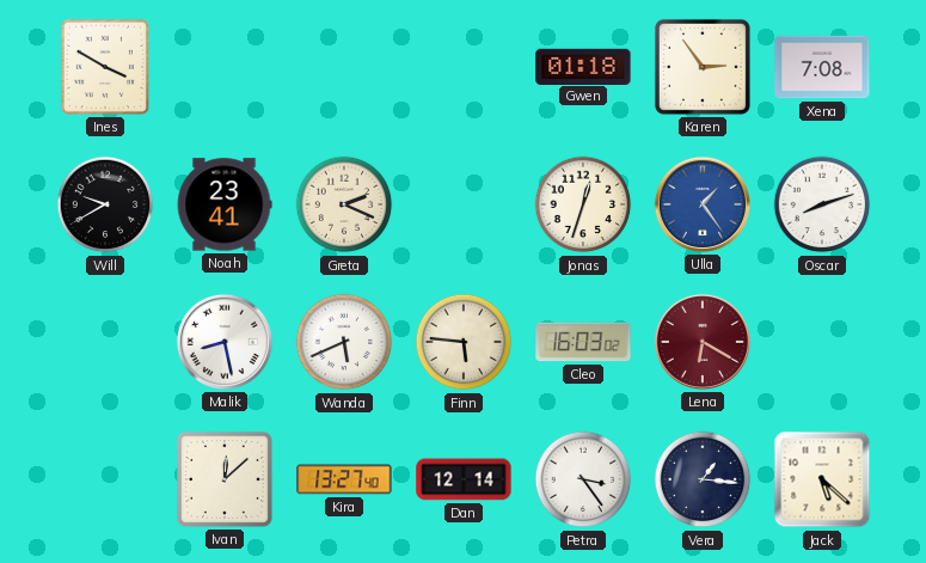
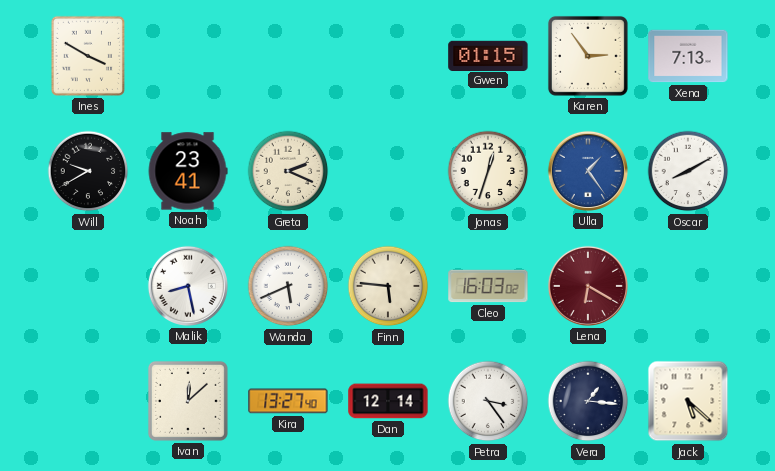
Gwen: 01:18 -> 01:15 (488, 55)
Xena: 7:08 -> 7:13 (688, 56)
Oscar: 8:12 -> 8:10 (688, 171)
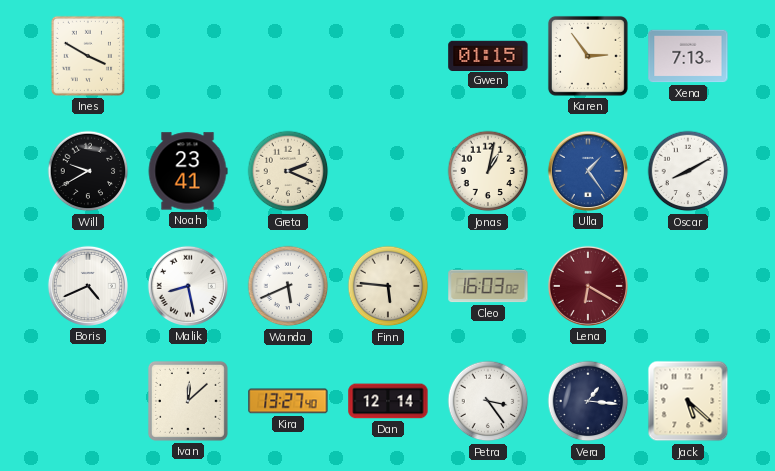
Jonas: 12:33 -> 1:02 (488, 171)
Boris: none -> 4:41 (88, 286)
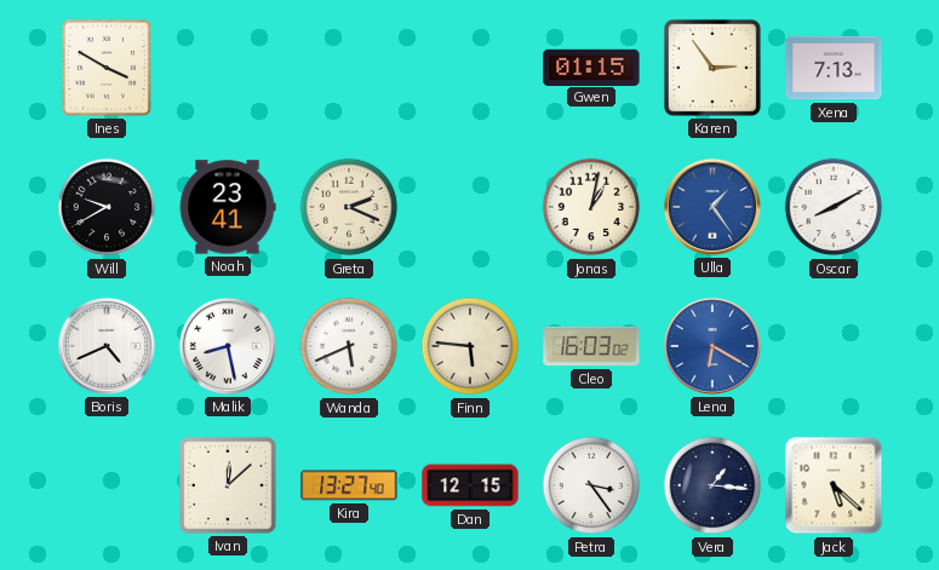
Lena dial: burgundy -> blue (712, 346)
Dan: 12:14 -> 12:15 (470, 485)
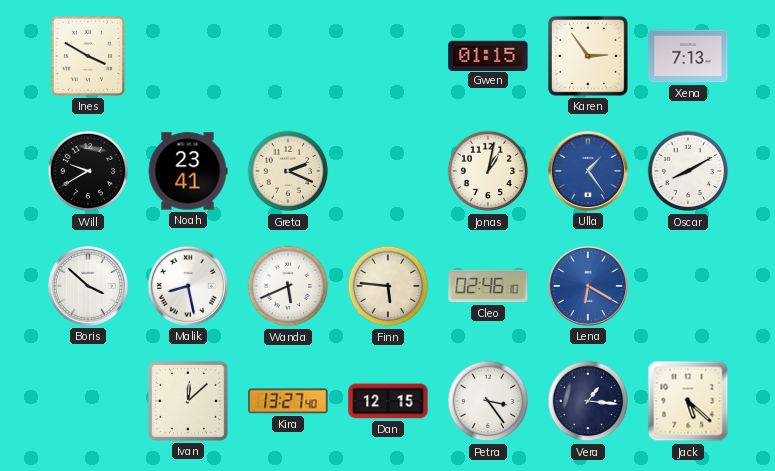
Boris: 4:41 -> 3:52 (88, 286)
Cleo: 16:03 -> 02:46 (488, 286)
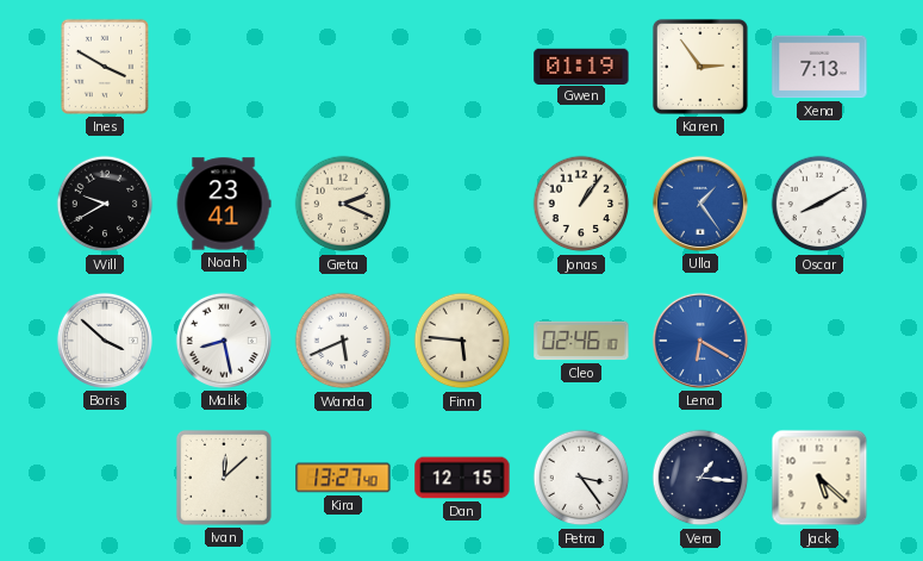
Gwen: 01:15 -> 01:19 (581, 66)
Jonas: 1:02 -> 1:06 (581, 204)
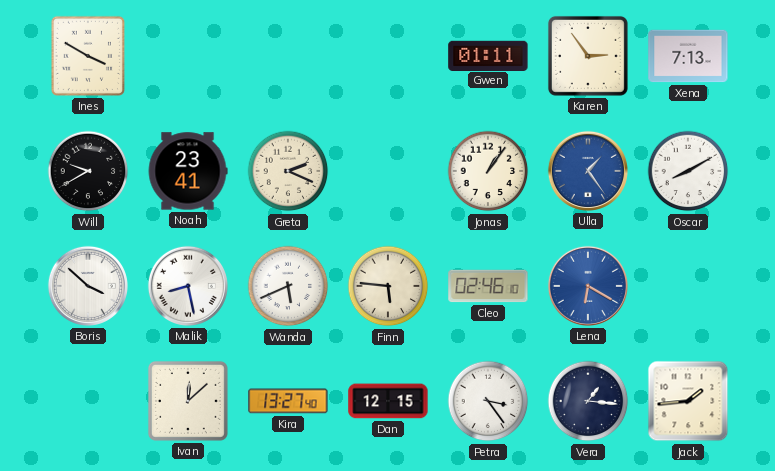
Gwen: 01:19 -> 01:11 (488, 55)
Jack: 5:22 -> 1:44 (688, 401)
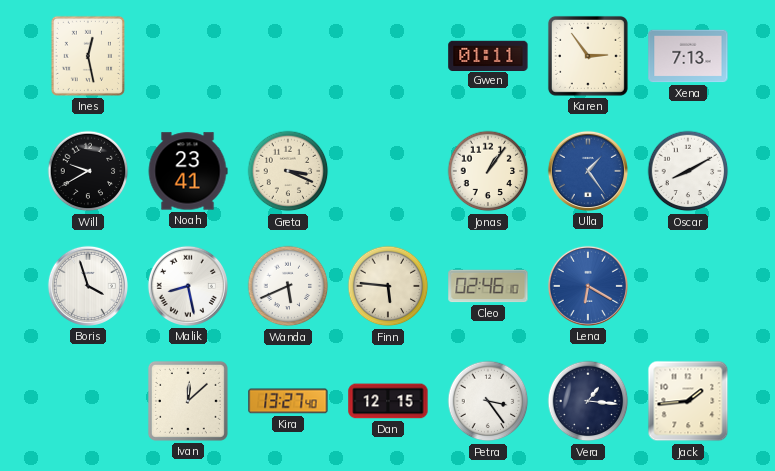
Ines: 3:50 -> 12:28 (88, 56)
Greta: 2:19 -> 3:19 (288, 171)
Boris: 3:52 -> 3:57 (88, 286)
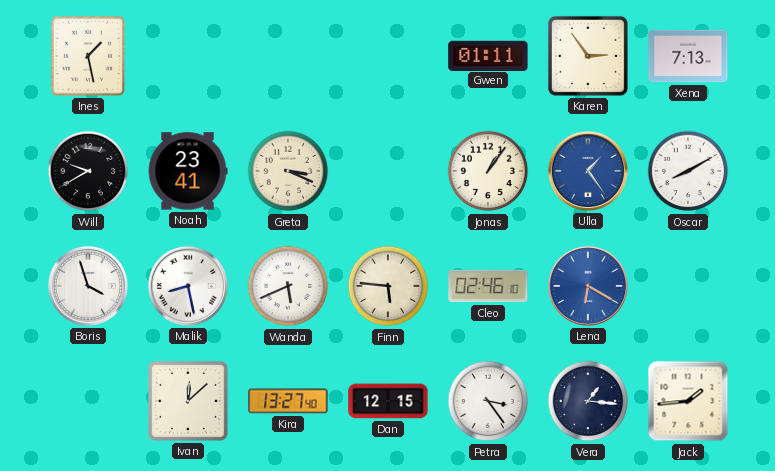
Ines: 12:28 -> 1:28 (88, 56)
